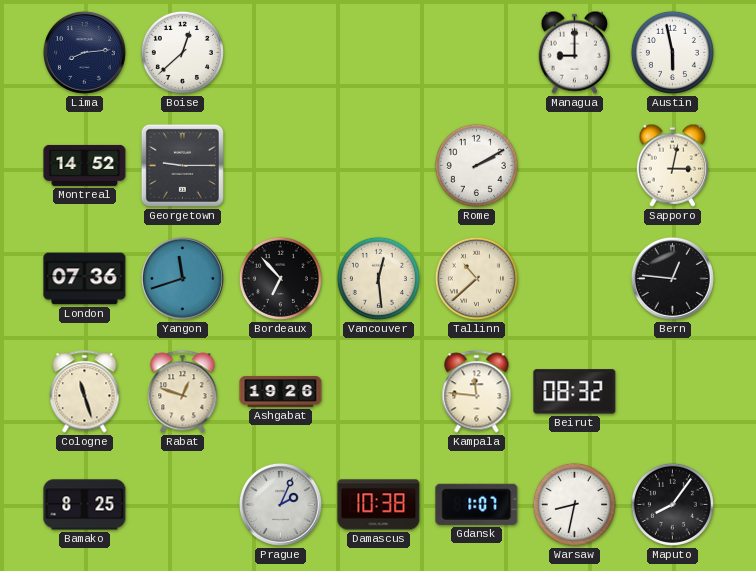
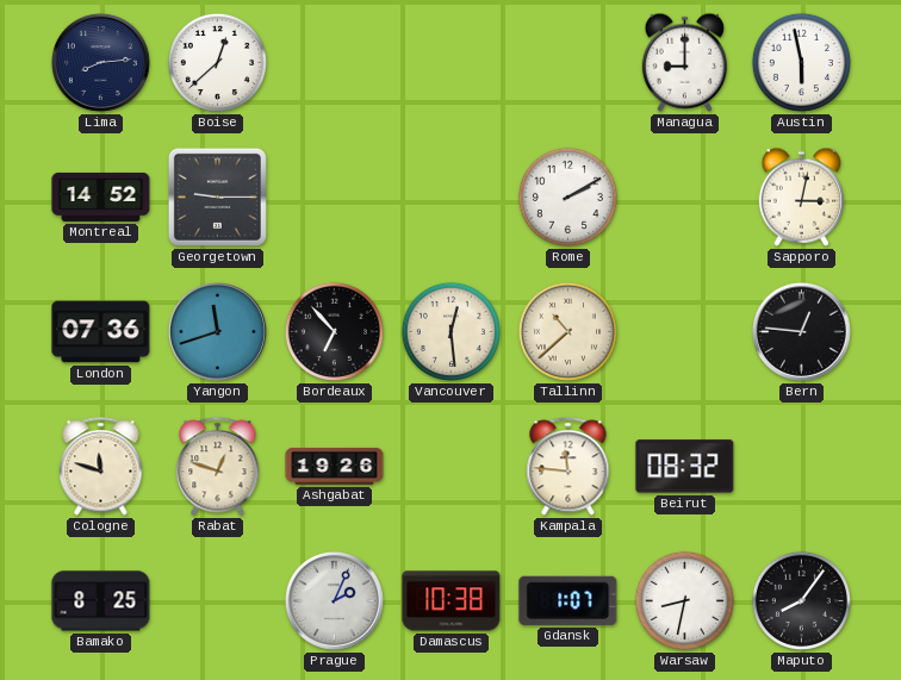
Cologne: 11:27 -> 11:48 (101, 467)
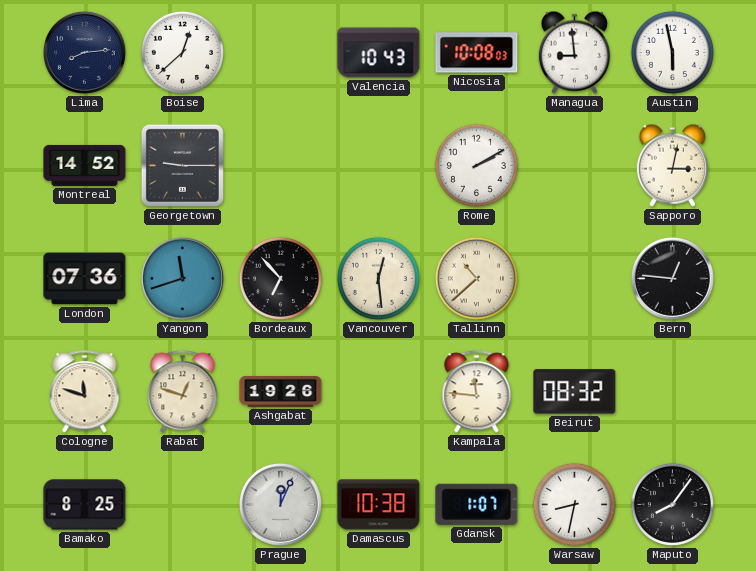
Valencia: none -> 10:43 (379, 53)
Nicosia: none -> 10:08 (477, 53)
Managua: 9:00 -> 8:59 (574, 52)
Prague: 2:04 -> 12:04 (280, 504)
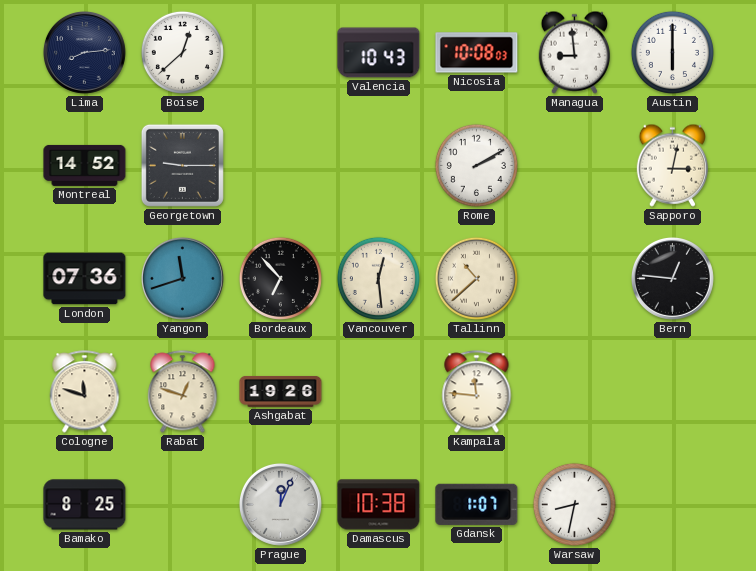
Austin: 5:58 -> 6:00 (672, 52)
Beirut: 08:32 -> none (575, 392)
Maputo: 8:06 -> none (672, 504)
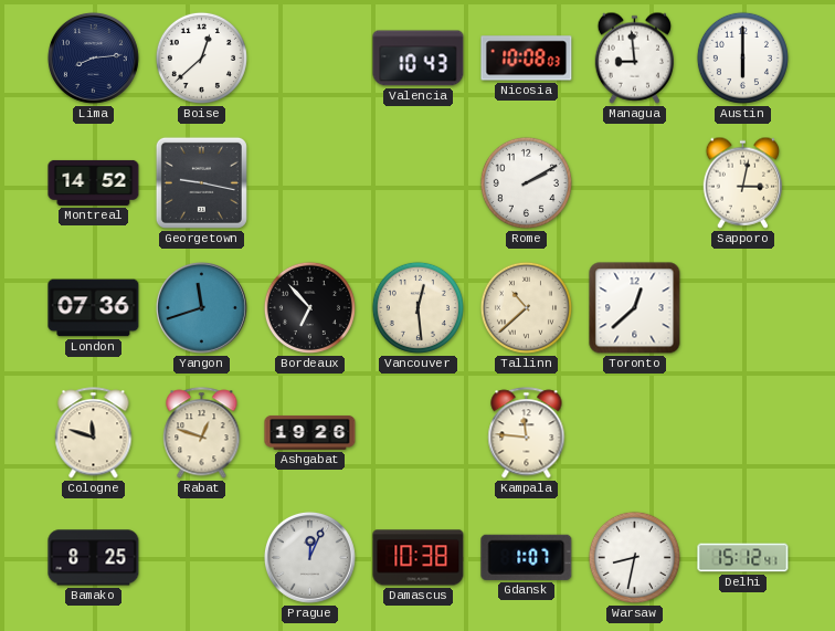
Georgetown: 9:15 -> 9:17 (201, 182)
Toronto: none -> 12:38 (635, 308)
Bern: 12:46 -> none (672, 278)
Delhi: none -> 15:12 (743, 558)
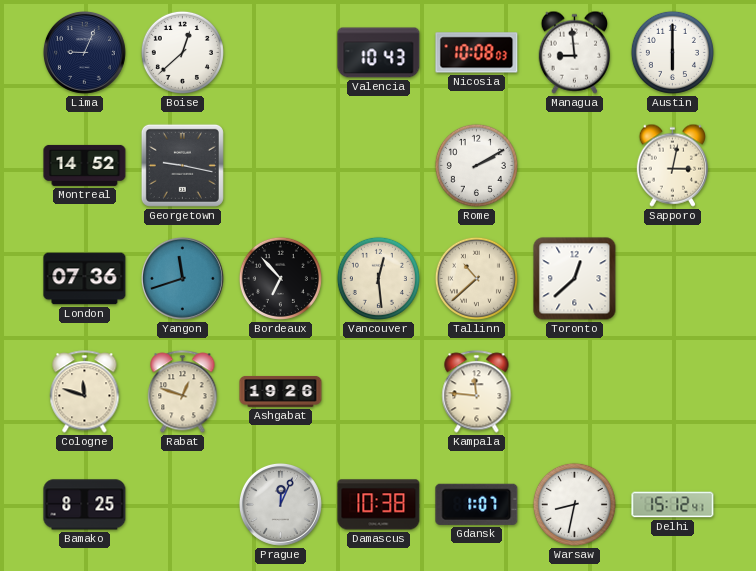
Lima: 8:14 -> 9:04 (84, 52)
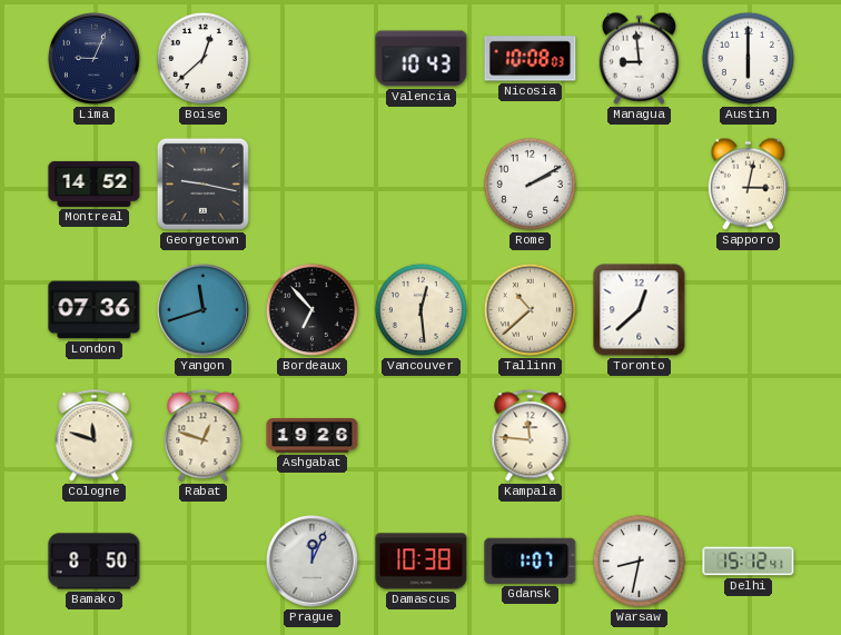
Bamako: 8:25 -> 8:50 (95, 562)
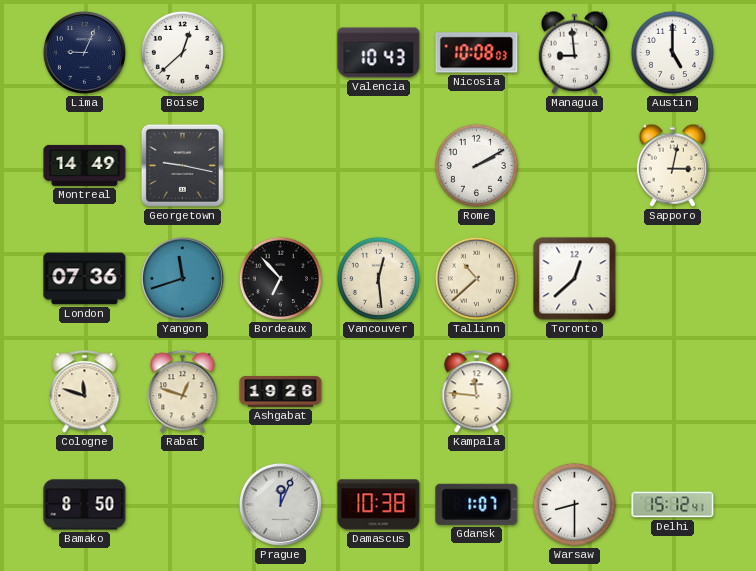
Austin: 6:00 -> 5:00 (672, 52)
Montreal: 14:52 -> 14:49 (85, 165)
Warsaw: 8:32 -> 8:30 (574, 504)
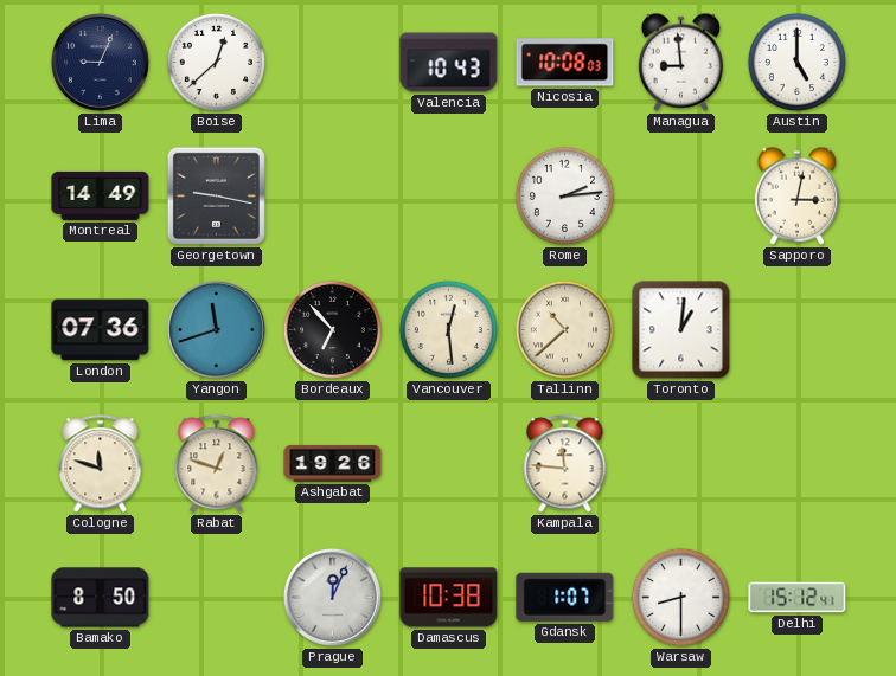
Rome: 2:10 -> 2:14 (564, 195)
Toronto: 12:38 -> 1:01 (681, 330)
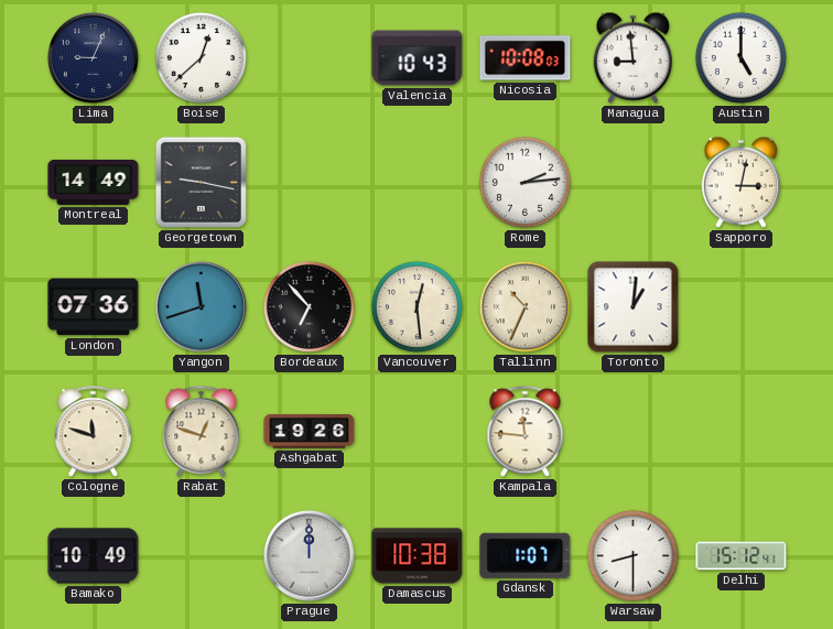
Tallinn: 10:38 -> 10:34 (524, 306)
Bamako: 8:50 -> 10:49 (94, 556)
Prague: 12:04 -> 12:00 (309, 555)
